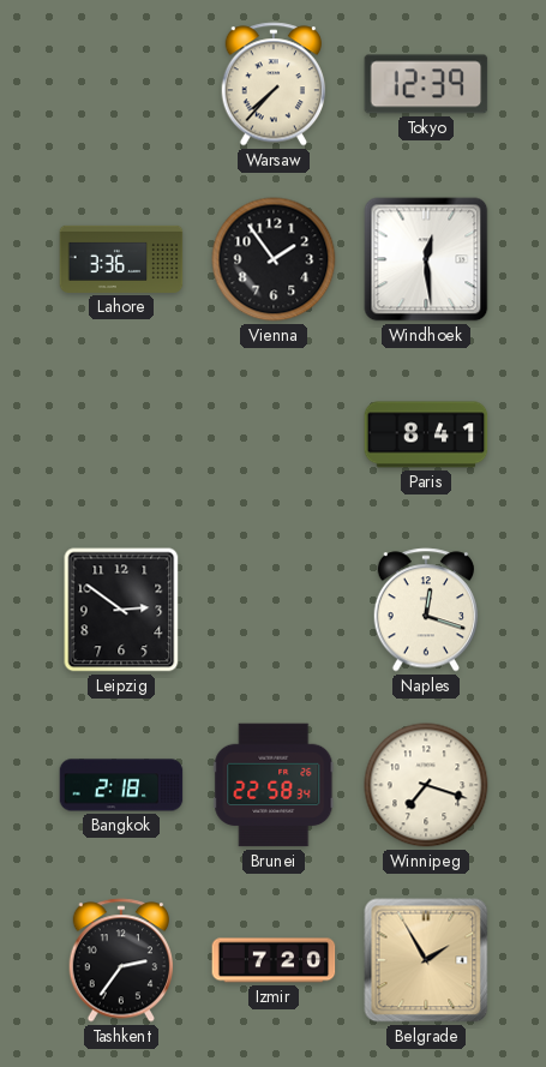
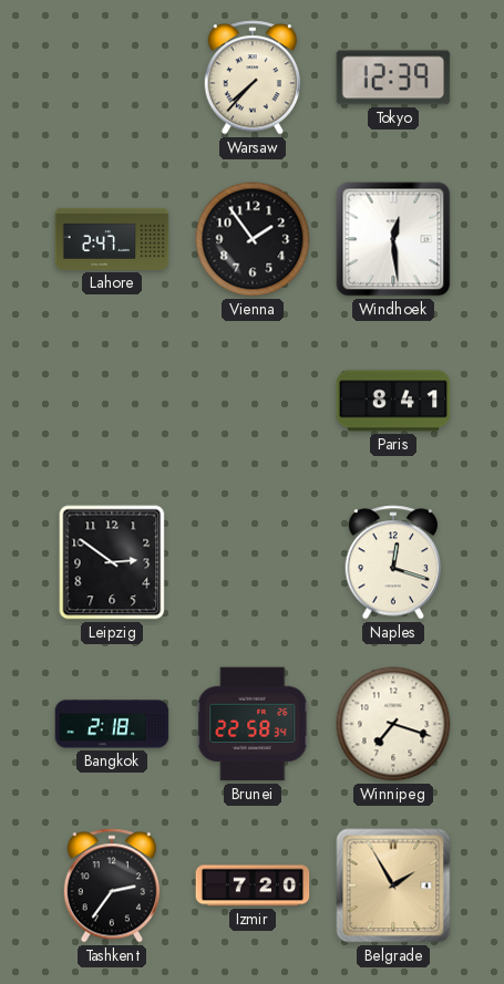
Lahore: 3:36 -> 2:47 (112, 239)
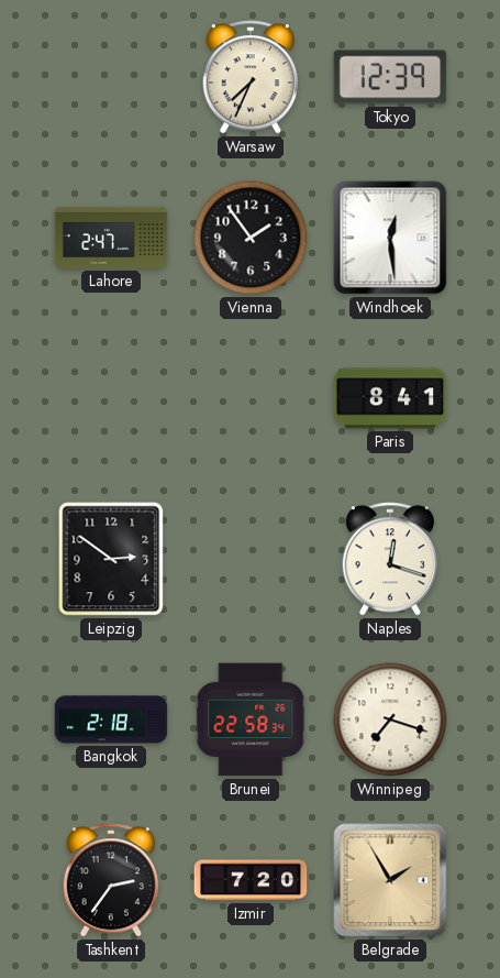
Warsaw: 7:37 -> 7:34 (251, 77)
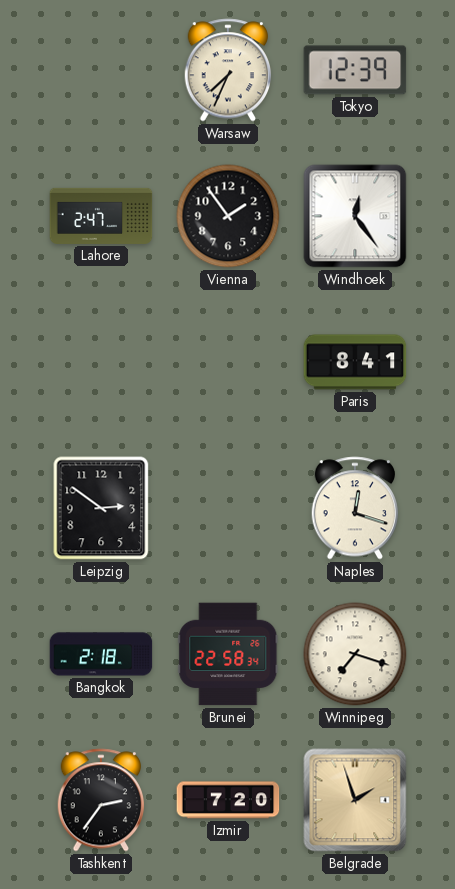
Windhoek: 12:29 -> 12:24 (355, 216)
Belgrade: 1:55 -> 1:57 (355, 800)
